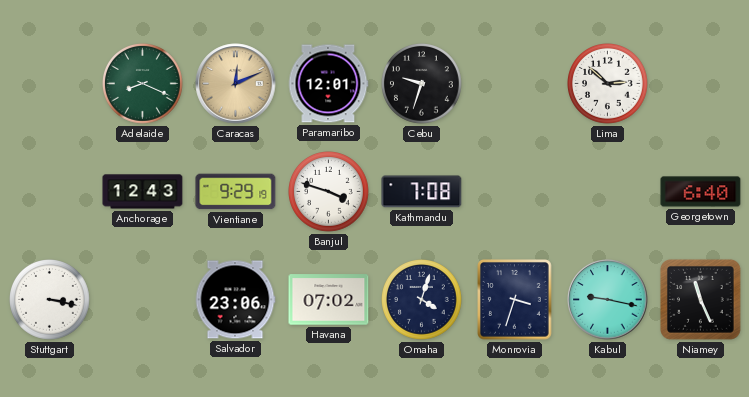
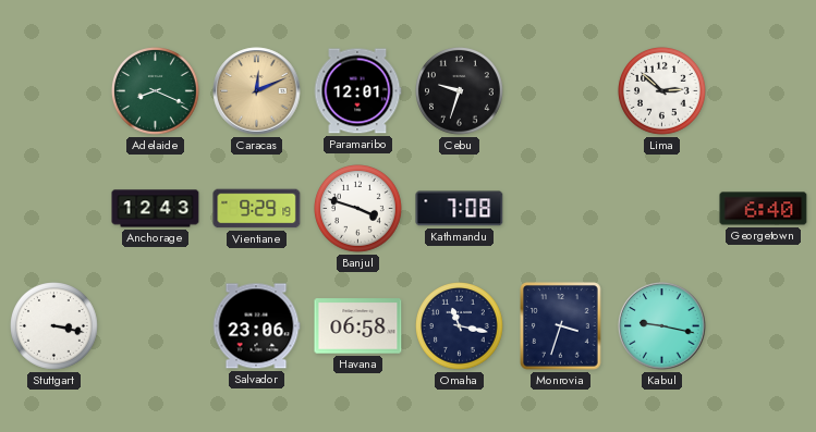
Havana: 07:02 -> 06:58 (358, 326)
Omaha: 4:03 -> 11:17 (460, 326)
Niamey: 11:26 -> none (700, 299)
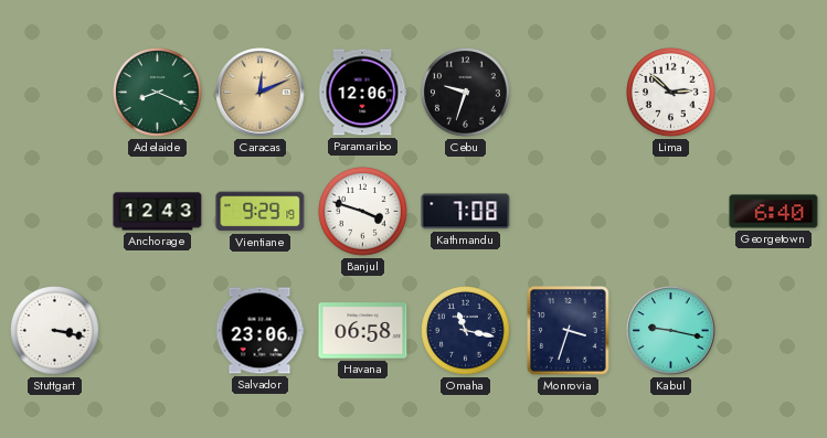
Paramaribo: 12:01 -> 12:06 (362, 93)
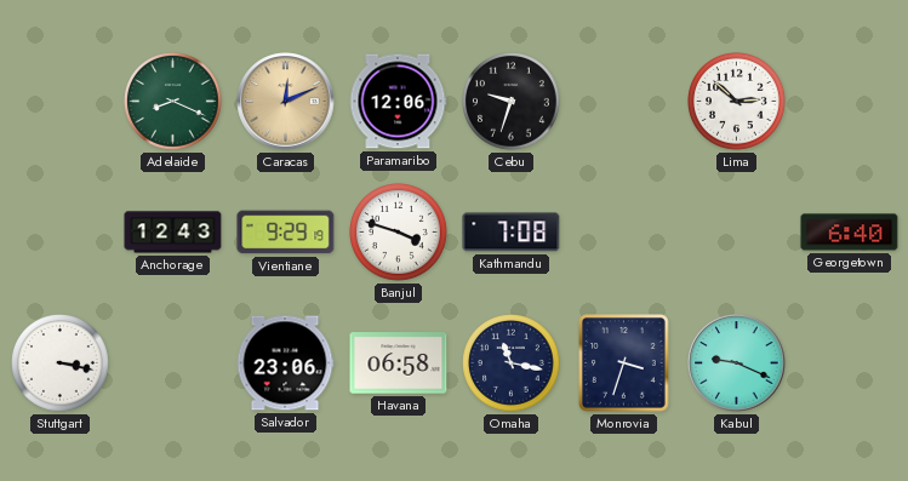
Kabul: 9:17 -> 9:19 (737, 363)
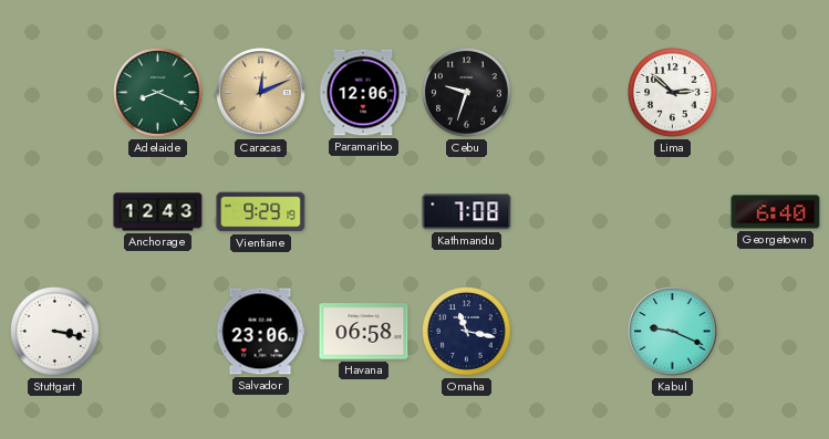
Banjul: 3:48 -> none (399, 233)
Monrovia: 3:33 -> none (624, 363)
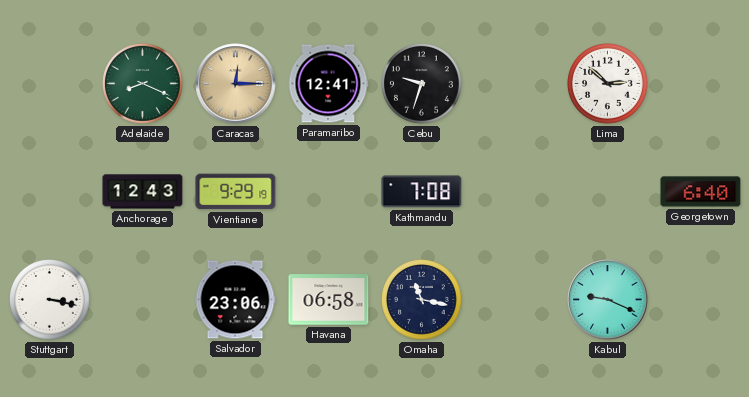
Caracas: 12:11 -> 12:15 (236, 84)
Paramaribo: 12:06 -> 12:41 (328, 84)
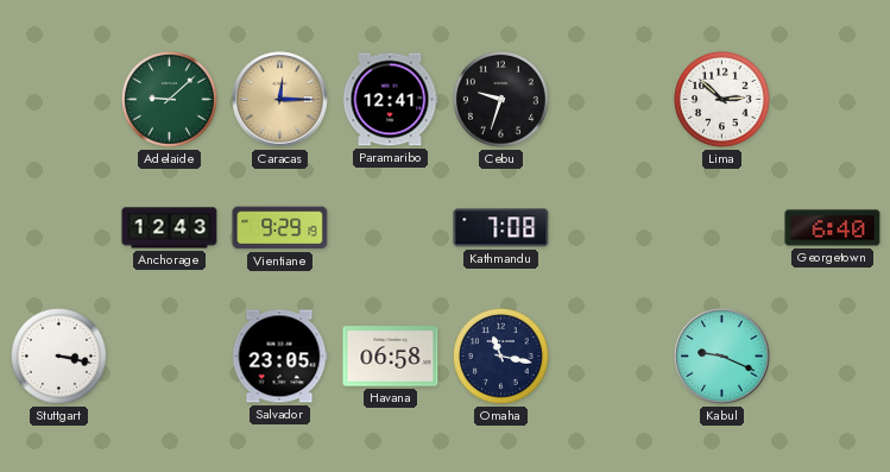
Adelaide: 8:19 -> 9:08 (170, 100)
Salvador: 23:06 -> 23:05 (279, 357)
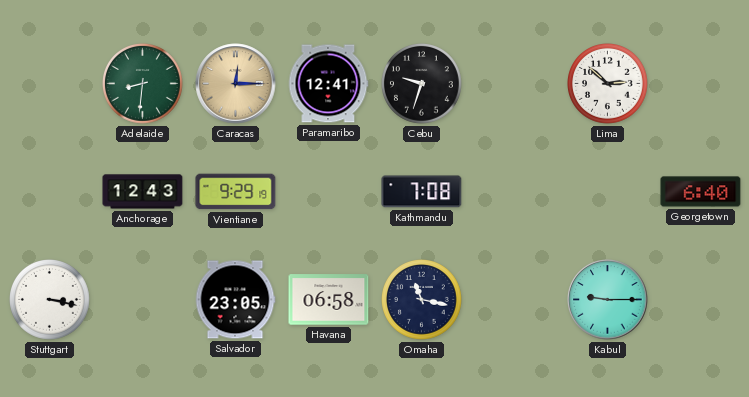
Adelaide: 9:08 -> 8:31 (143, 84)
Kabul: 9:19 -> 9:15 (608, 300)
